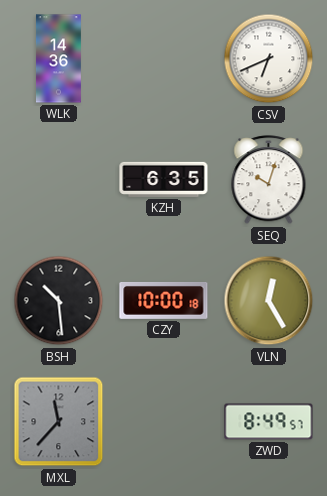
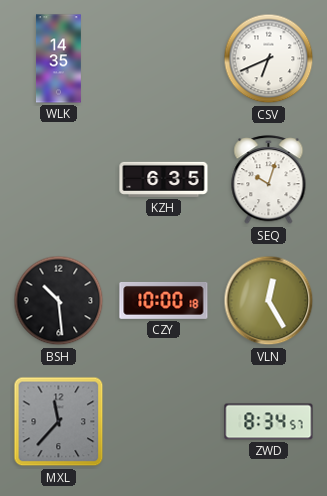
WLK: 14:36 -> 14:35 (58, 59)
ZWD: 8:49 -> 8:34 (269, 422)
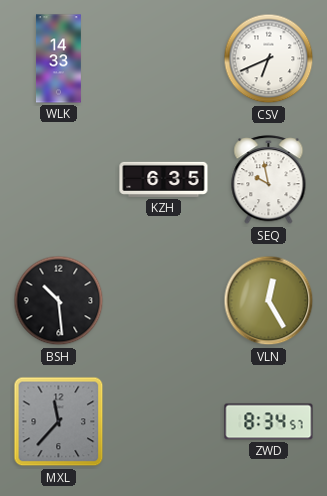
WLK: 14:35 -> 14:33 (58, 59)
SEQ: 10:03 -> 9:58 (269, 180)
CZY: 10:00 -> none (164, 300)
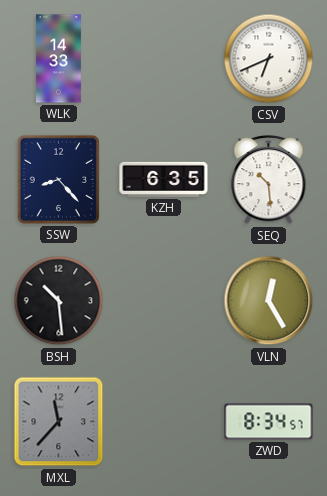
SSW: none -> 8:23 (58, 179)
SEQ: 9:58 -> 10:29 (269, 180)
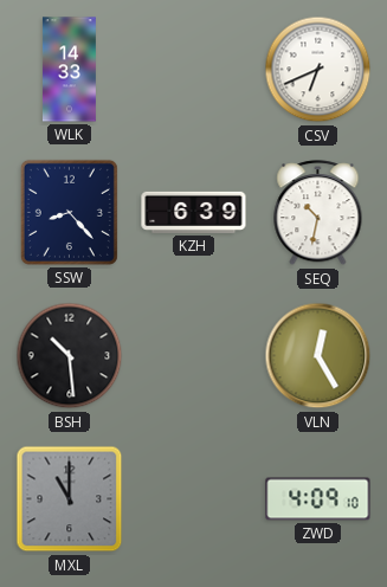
KZH: 6:35 -> 6:39 (194, 212)
SEQ: 10:29 -> 10:32 (318, 213)
MXL: 11:37 -> 11:00 (70, 499)
ZWD: 8:34 -> 4:09 (318, 499)
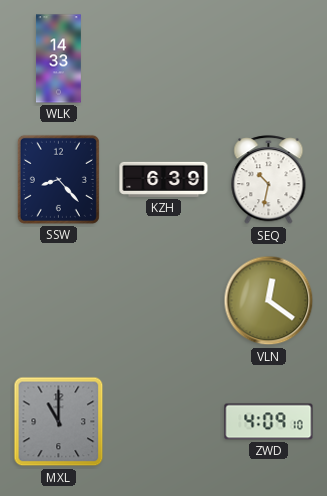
CSV: 6:41 -> none (318, 70)
BSH: 10:29 -> none (70, 356)
VLN: 12:25 -> 12:21 (269, 301)
